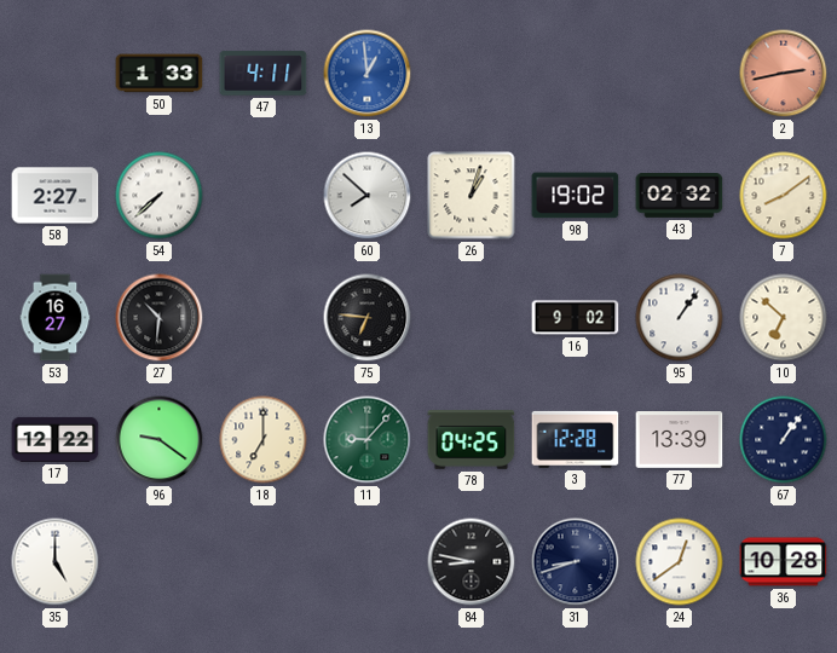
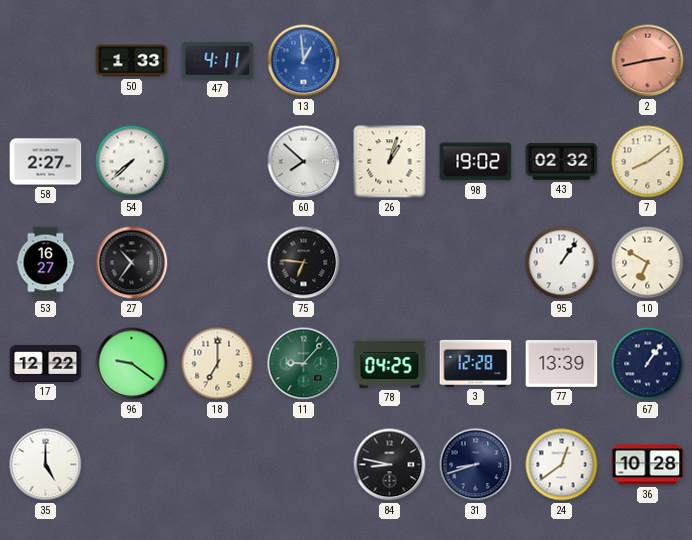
27: 10:31 -> 10:36 (132, 263)
16: 9:02 -> none (576, 318)
10: 6:52 -> 6:50 (648, 263)
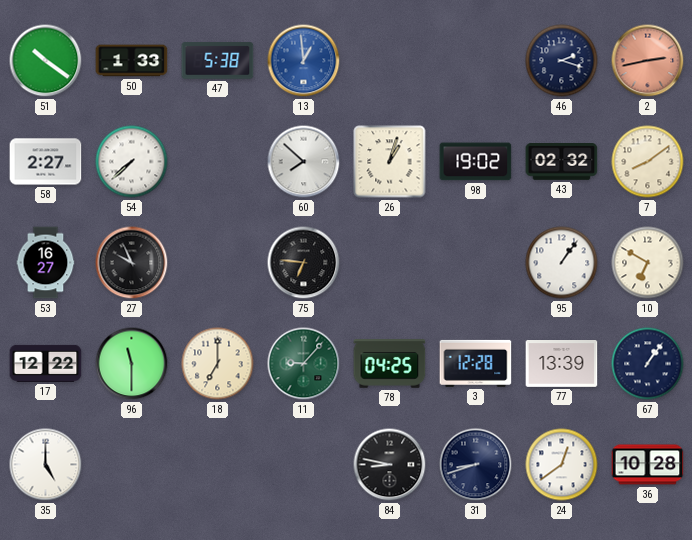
51: none -> 10:21 (46, 61)
47: 4:11 -> 5:38 (218, 61)
46: none -> 2:18 (562, 61)
27: 10:36 -> 9:56 (132, 263)
96: 9:21 -> 11:30 (132, 364)
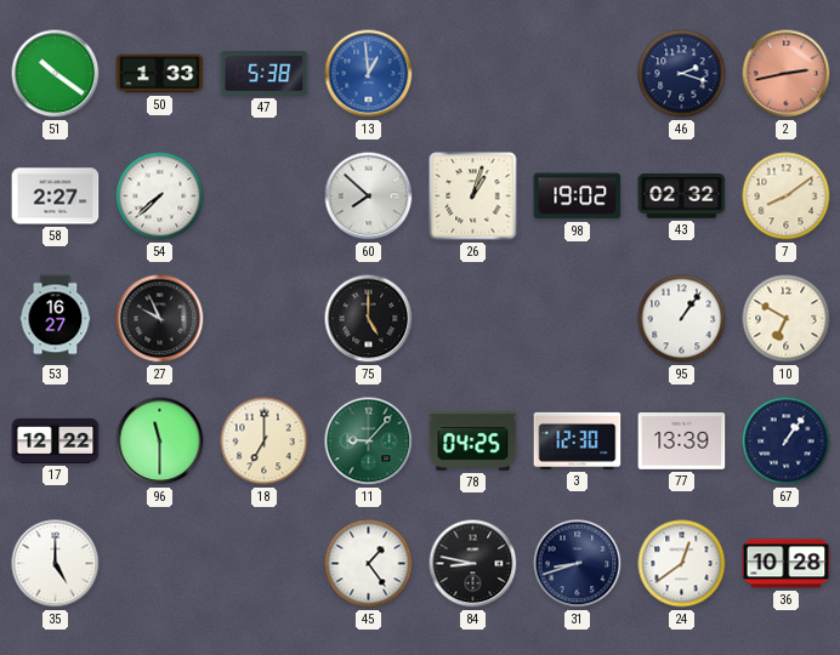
75: 6:46 -> 5:00 (369, 319)
3: 12:28 -> 12:30 (578, 440)
45: none -> 1:24 (369, 564)
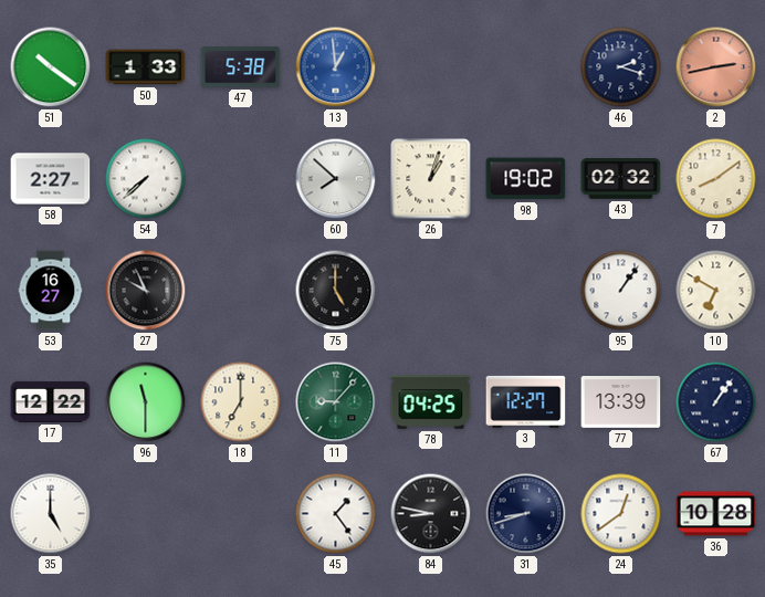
3: 12:30 -> 12:27 (526, 401)
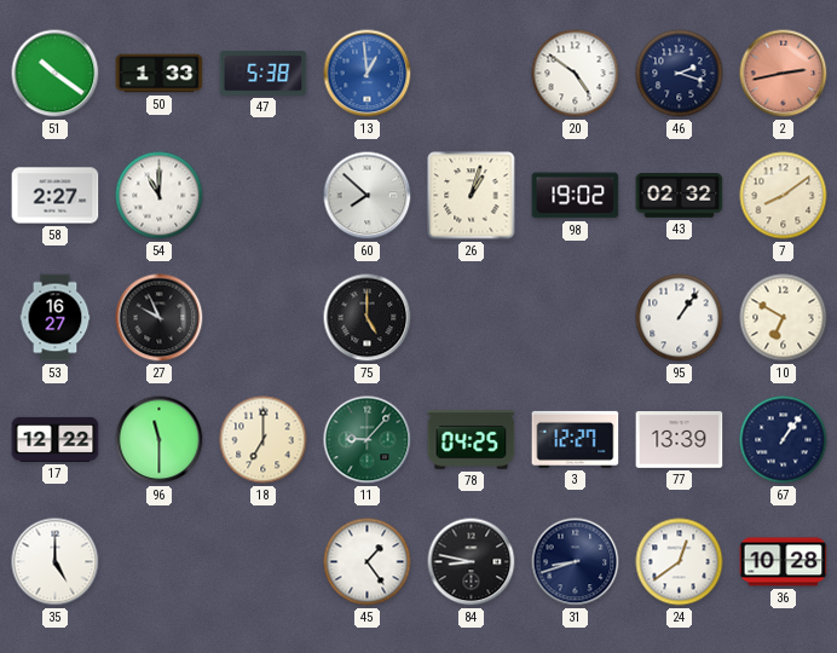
20: none -> 4:51 (576, 74)
54: 7:38 -> 11:00 (160, 196)
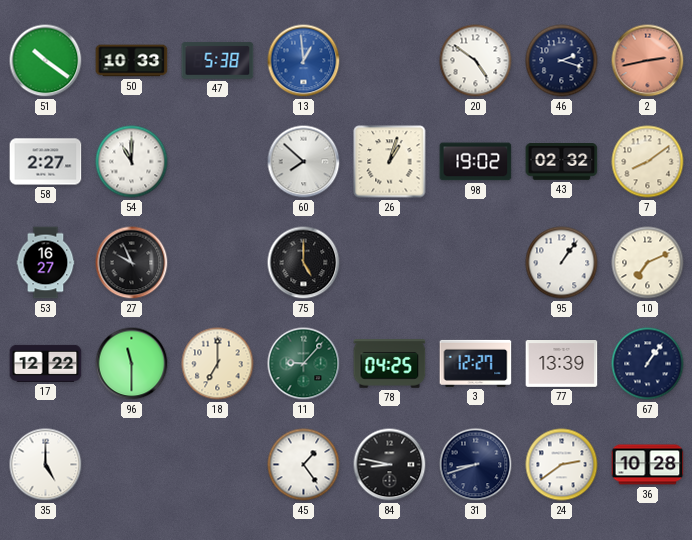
50: 1:33 -> 10:33 (132, 61)
10: 6:50 -> 7:11 (648, 263)
24: 12:39 -> 2:39 (562, 465)
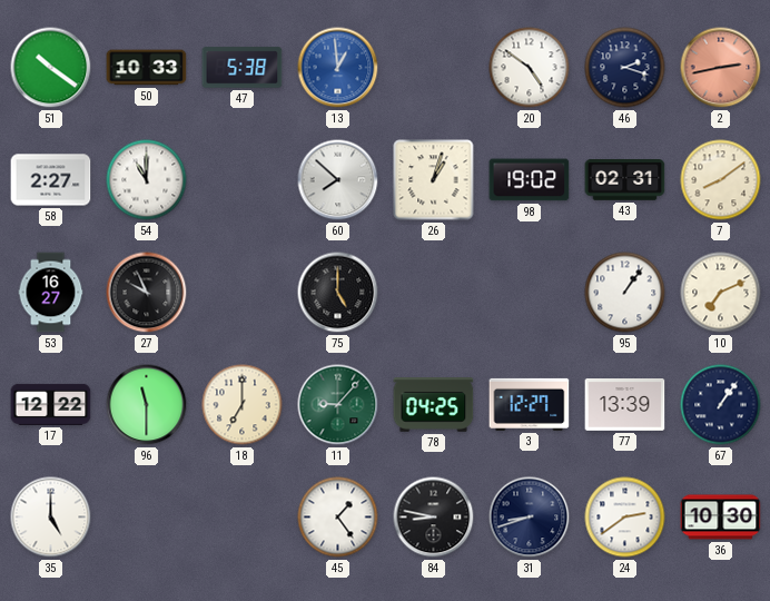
43: 02:32 -> 02:31 (625, 180)
36: 10:28 -> 10:30 (721, 518)
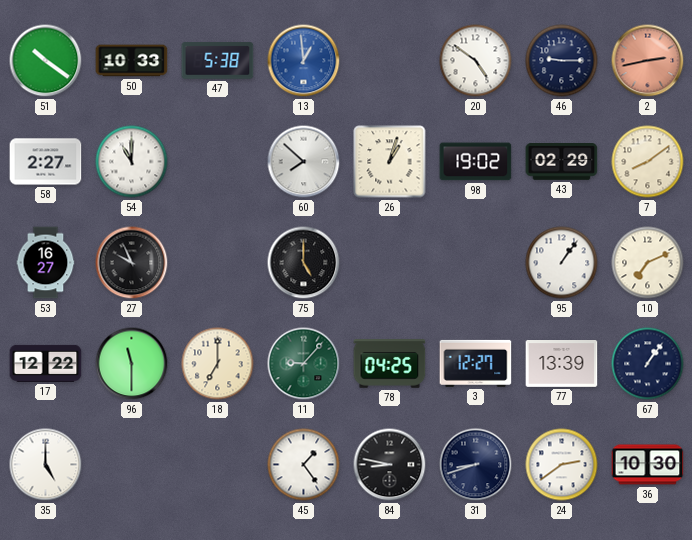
46: 2:18 -> 9:15 (562, 61)
43: 02:31 -> 02:29 (562, 162)
